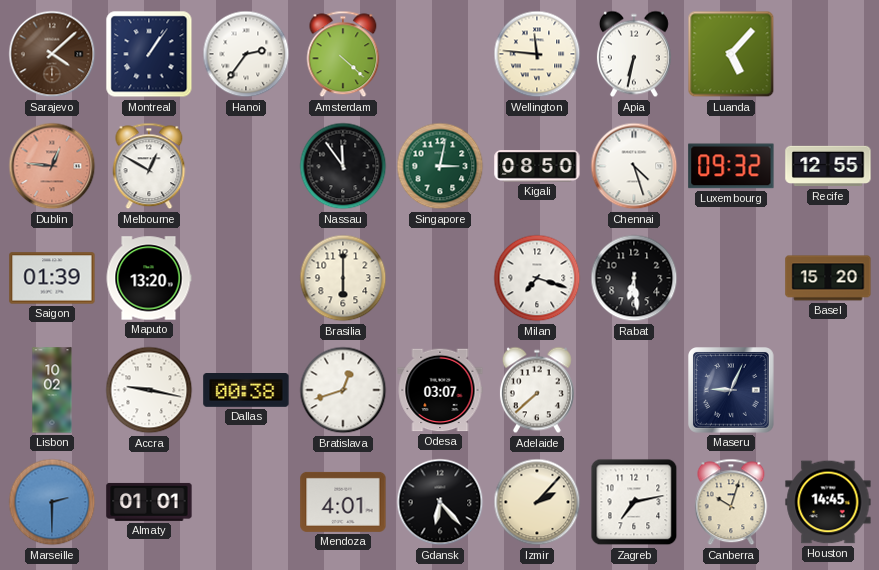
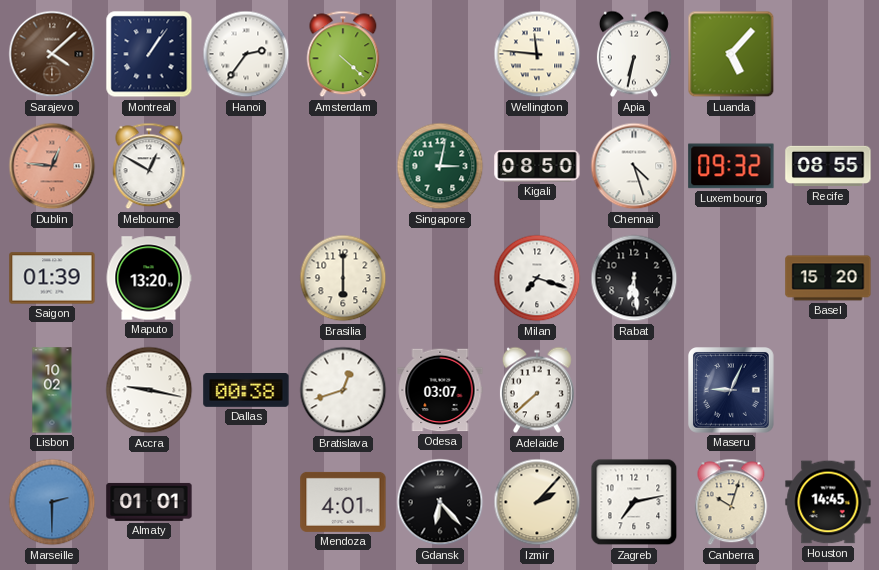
Nassau: 11:54 -> none (343, 166)
Recife: 12:55 -> 08:55 (828, 166)
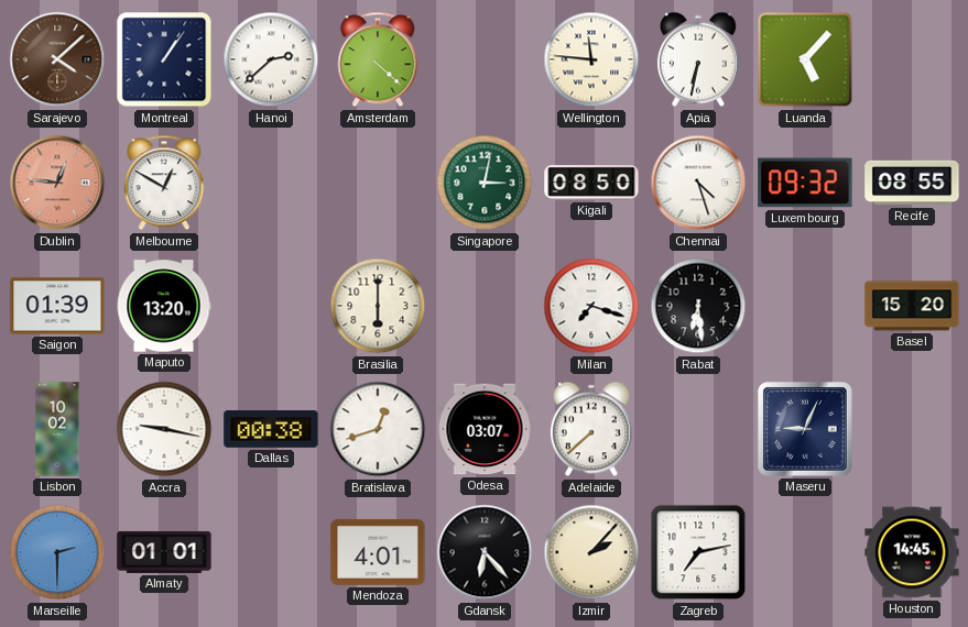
Hanoi: 2:36 -> 2:38 (271, 59)
Canberra: 10:03 -> none (731, 502)
